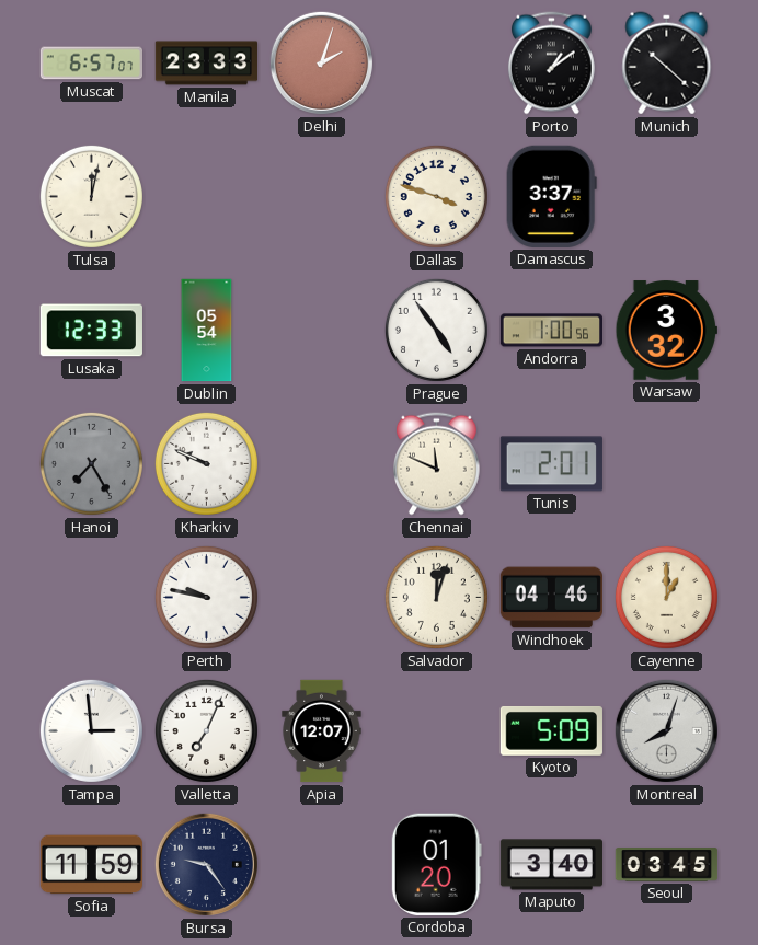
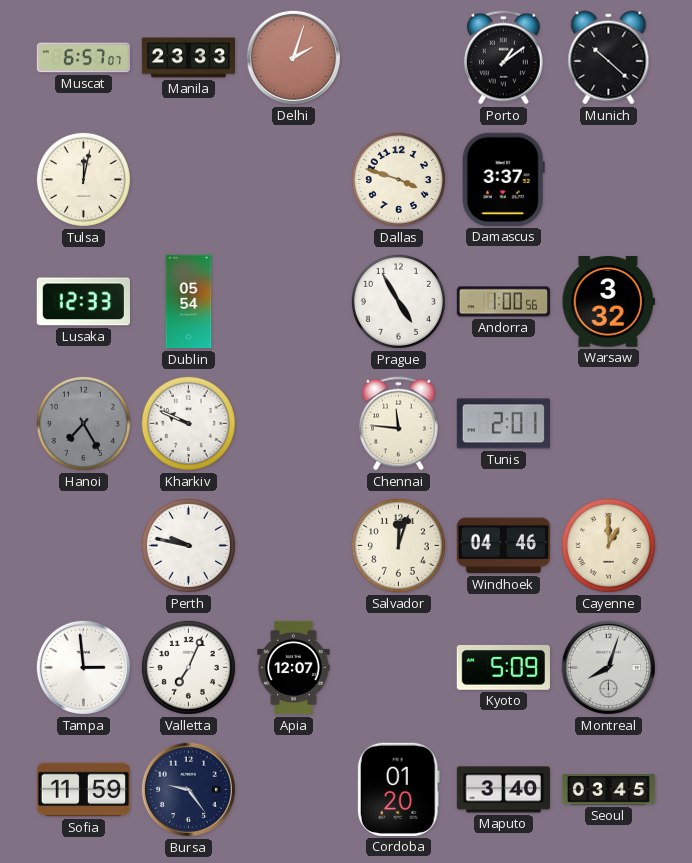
Prague: 4:54 -> 4:55 (398, 301)
Chennai: 11:49 -> 11:46 (399, 424)
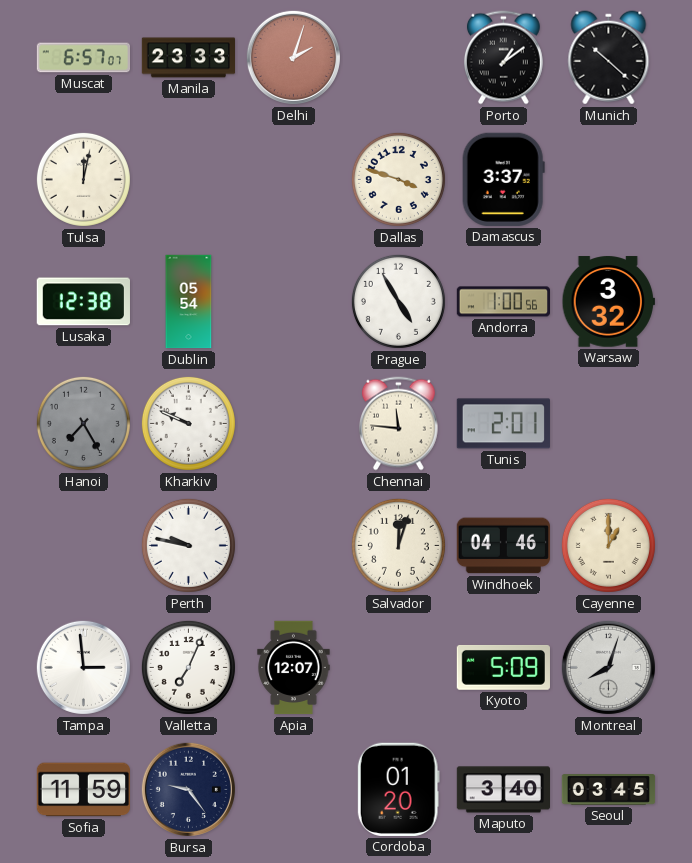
Lusaka: 12:33 -> 12:38 (83, 302)
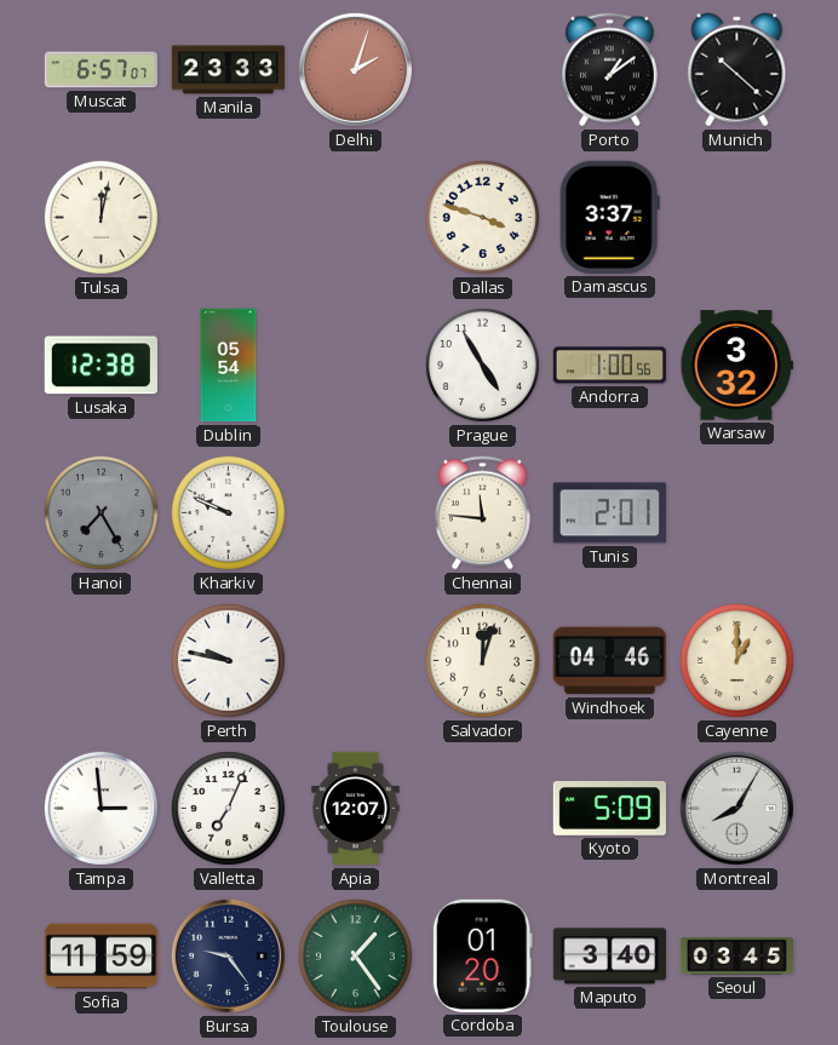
Montreal: 8:03 -> 8:05 (736, 808)
Toulouse: none -> 1:24 (355, 955)
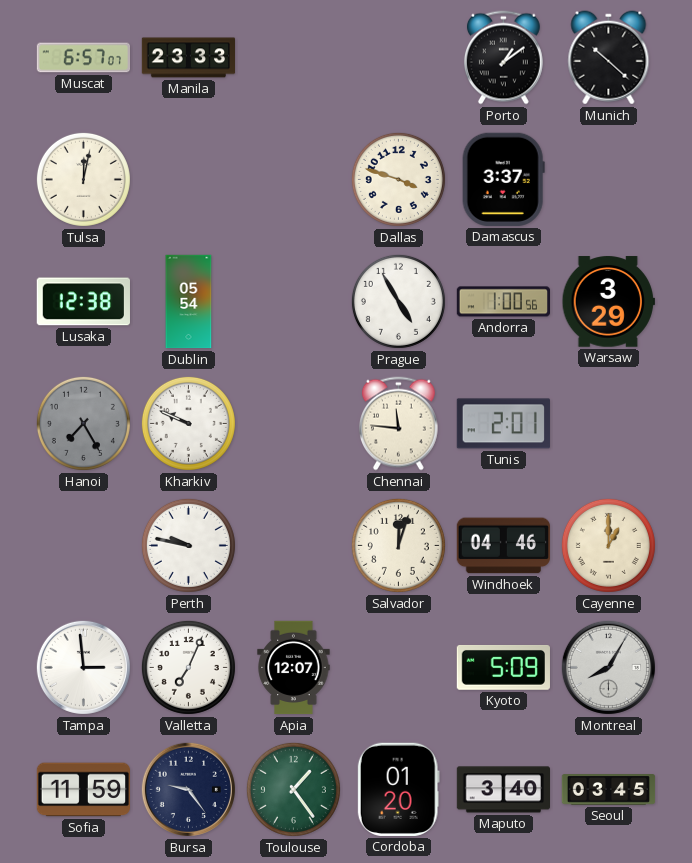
Delhi: 2:03 -> none (355, 69)
Warsaw: 3:32 -> 3:29 (608, 302)
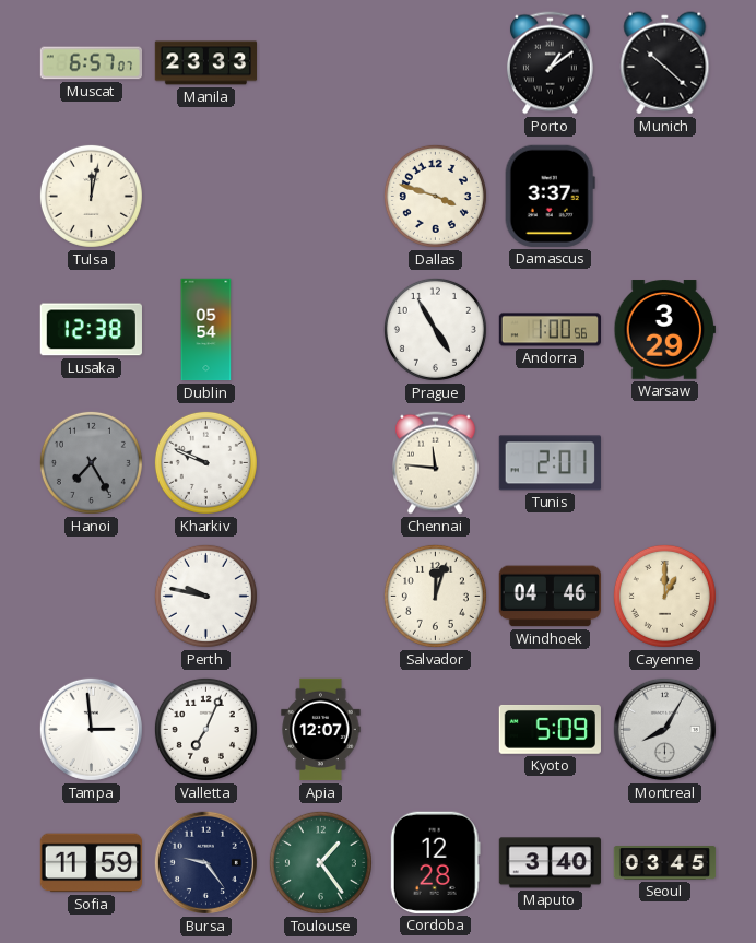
Cordoba: 01:20 -> 12:28 (435, 862)
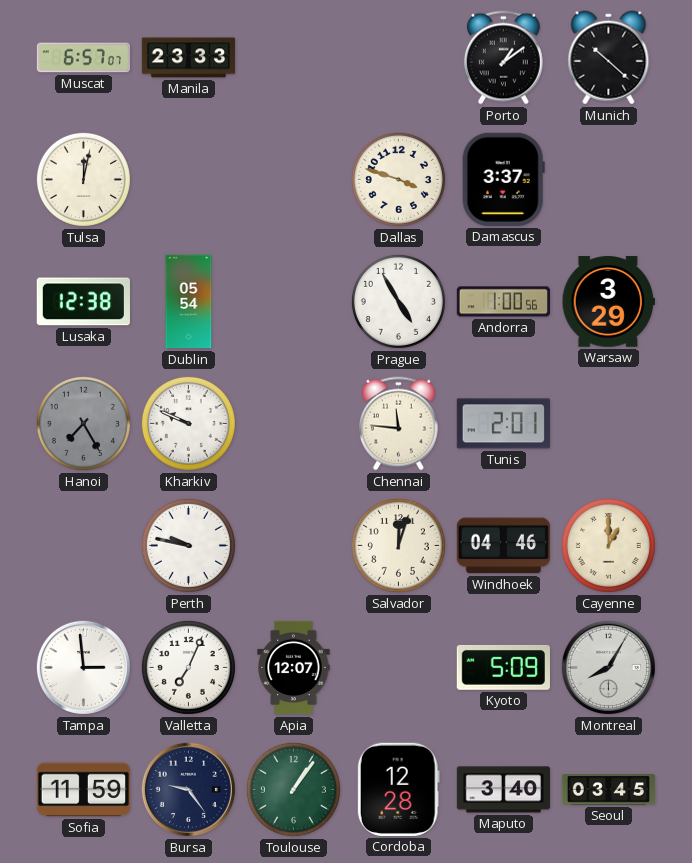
Toulouse: 1:24 -> 1:06 (293, 789)
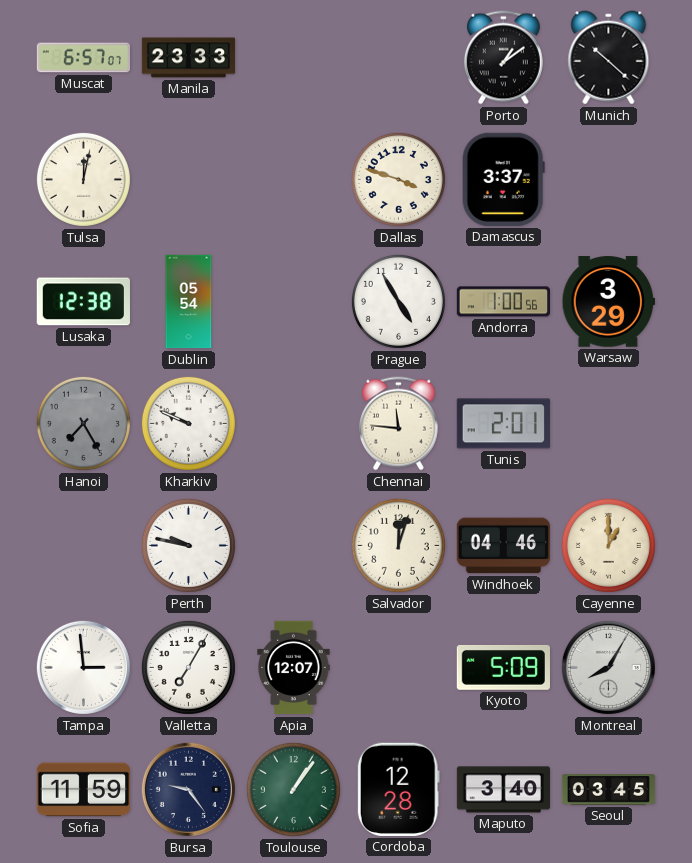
Valletta: 7:04 -> 7:05 (188, 667)
